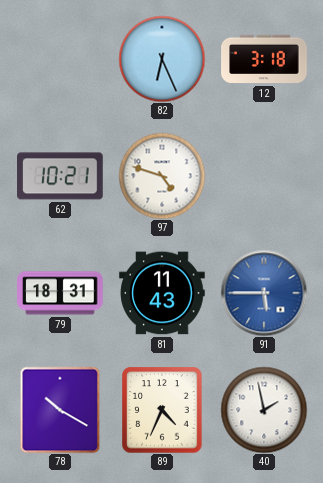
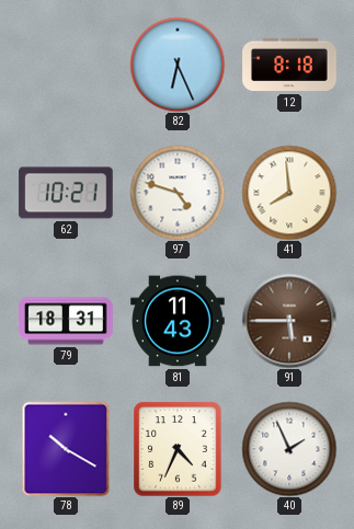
12: 3:18 -> 8:18 (289, 65)
41: none -> 7:59 (289, 193)
91 dial: blue -> brown (289, 321)
40: 1:58 -> 1:56 (289, 449)
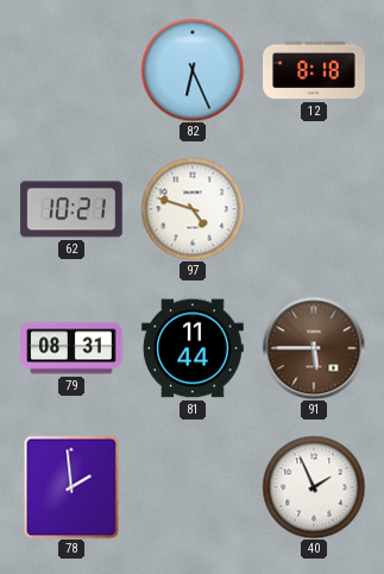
41: 7:59 -> none (289, 193)
79: 18:31 -> 08:31 (71, 348)
81: 11:43 -> 11:44 (193, 348)
78: 10:20 -> 1:59 (71, 487)
89: 4:34 -> none (178, 449)
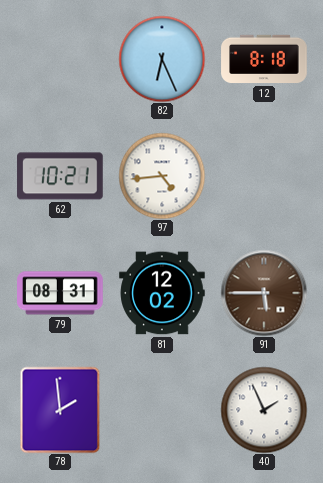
97: 4:48 -> 4:44 (162, 176)
81: 11:44 -> 12:02 (162, 293)
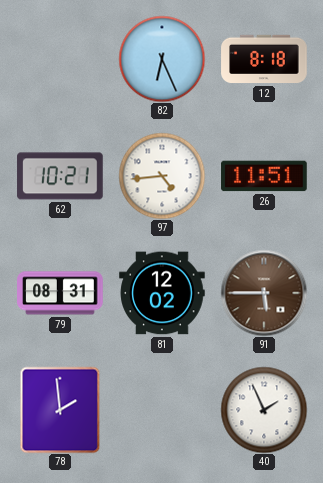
26: none -> 11:51 (264, 176)
